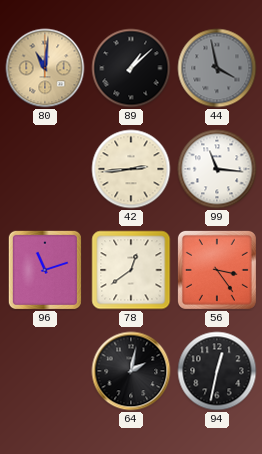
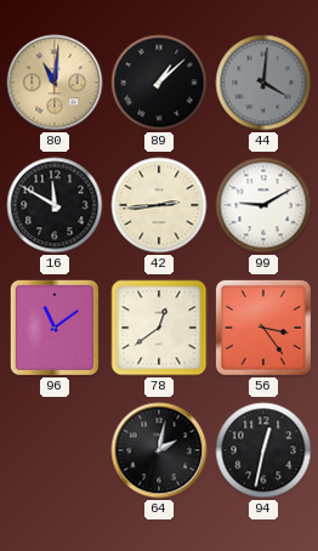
44: 3:58 -> 4:01 (263, 83)
16: none -> 11:50 (55, 205)
99: 11:16 -> 9:10 (263, 205)
96: 11:12 -> 11:09 (55, 328)
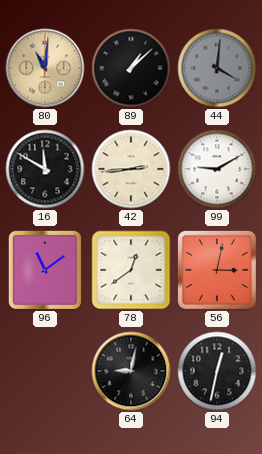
56: 3:24 -> 3:02 (217, 270)
64: 2:02 -> 9:02 (131, 371)
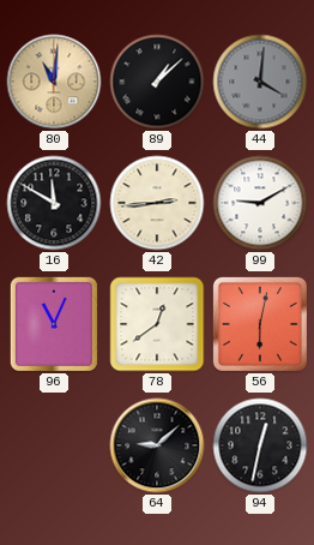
96: 11:09 -> 11:04 (54, 324)
56: 3:02 -> 6:02 (260, 324)
64: 9:02 -> 9:08 (157, 445)
